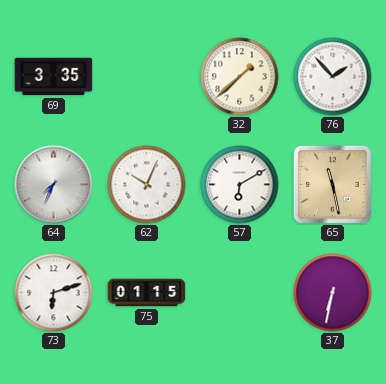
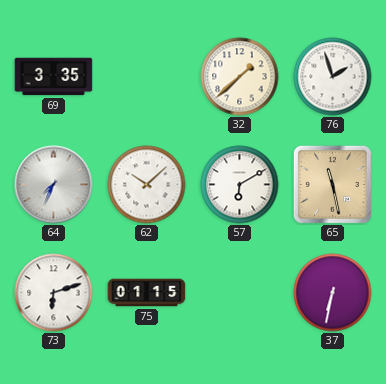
76: 1:53 -> 1:57 (333, 77)
62: 10:04 -> 10:08 (147, 185)
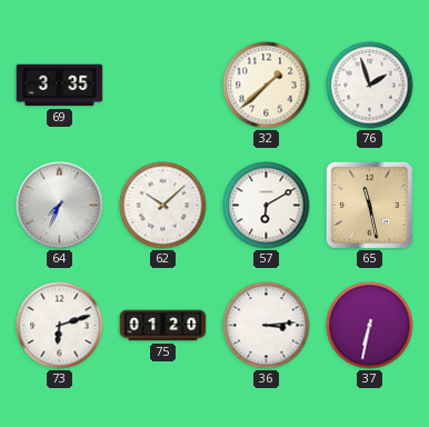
75: 01:15 -> 01:20 (163, 326)
36: none -> 3:14 (267, 326)
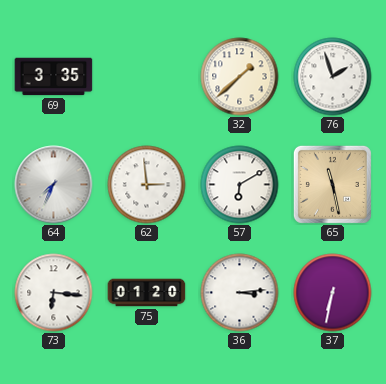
62: 10:08 -> 2:59 (147, 185)
73: 6:12 -> 6:16 (54, 293)
